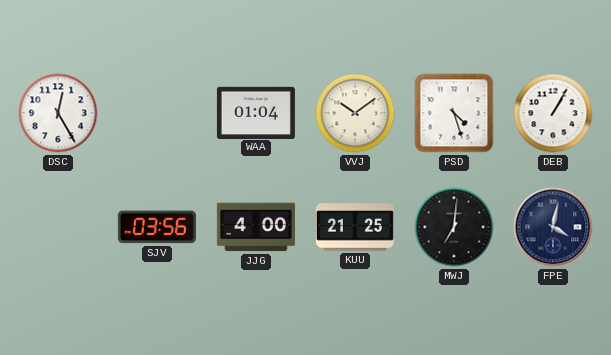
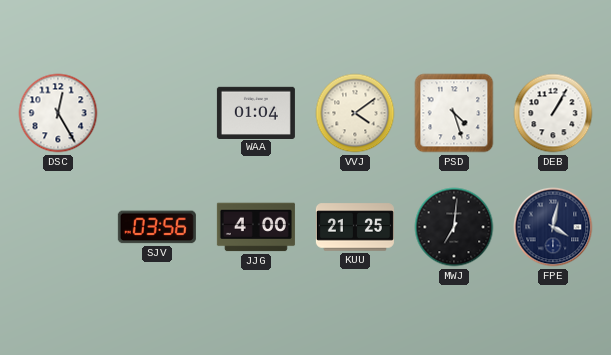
VVJ: 10:09 -> 4:09 (355, 113)
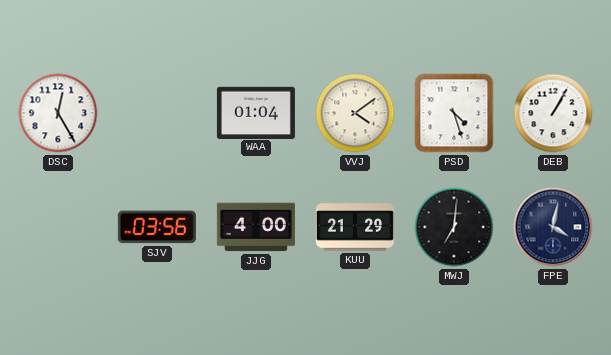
KUU: 21:25 -> 21:29 (355, 227)
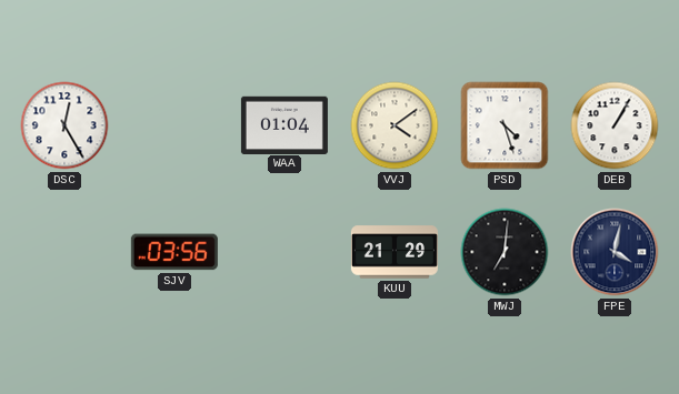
JJG: 4:00 -> none (256, 227)
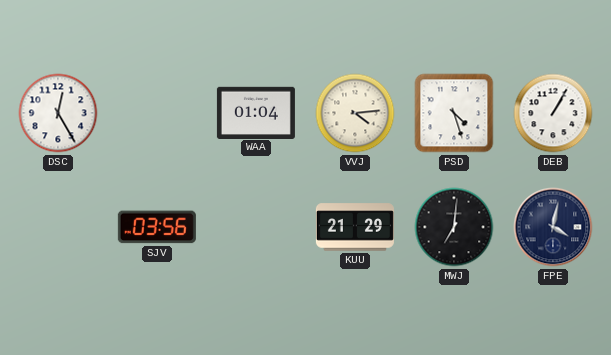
VVJ: 4:09 -> 4:14 (355, 113)
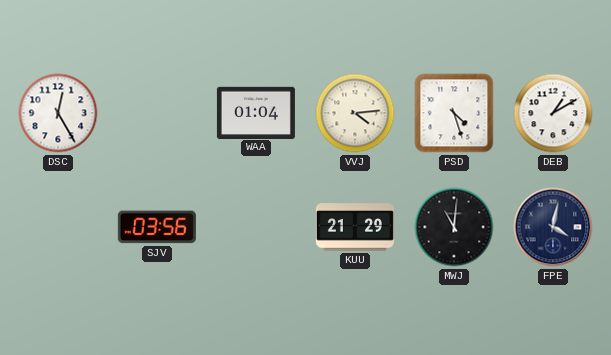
DEB: 1:05 -> 1:10 (553, 113)
MWJ: 7:01 -> 11:01 (454, 227)
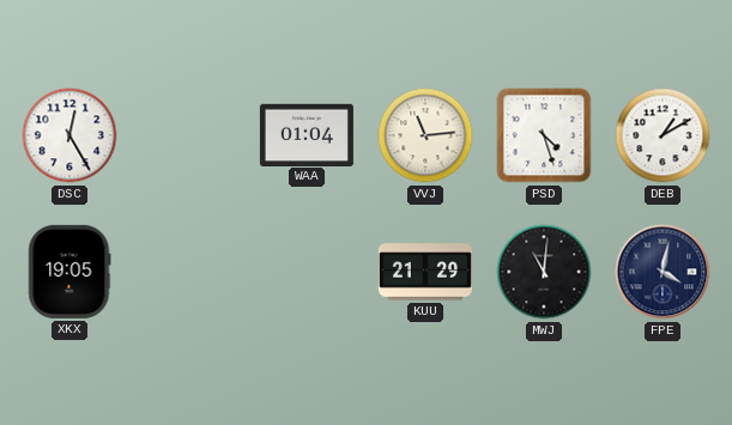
VVJ: 4:14 -> 11:14 (425, 135)
XKX: none -> 19:05 (69, 272)
SJV: 03:56 -> none (157, 227)
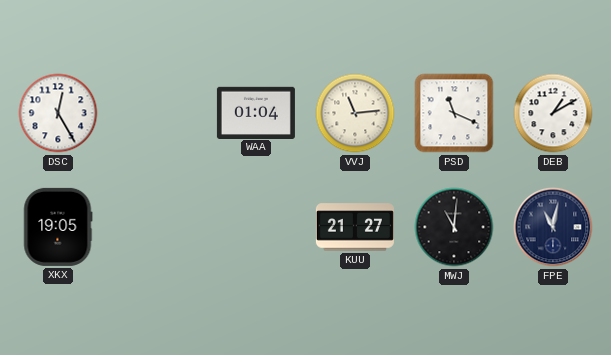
PSD: 4:27 -> 11:19 (454, 113)
KUU: 21:29 -> 21:27 (355, 227)
FPE: 4:02 -> 11:02 (553, 227)
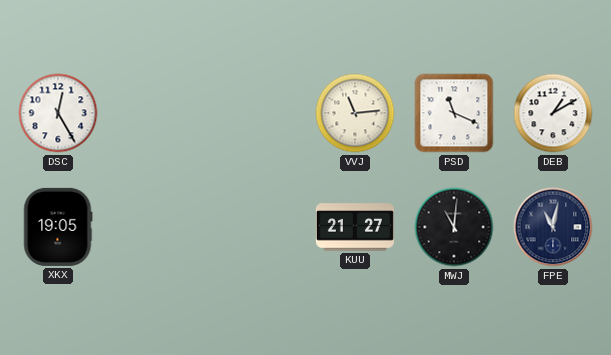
WAA: 01:04 -> none (256, 112)
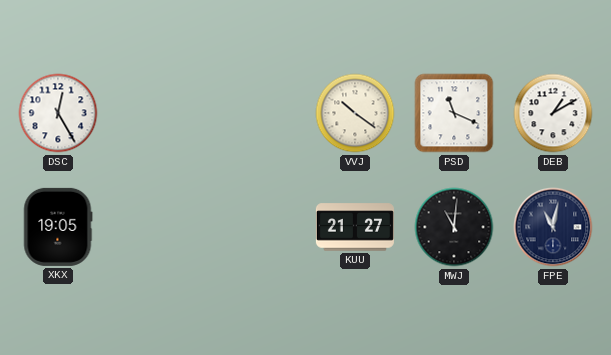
VVJ: 11:14 -> 10:21 (355, 113)
